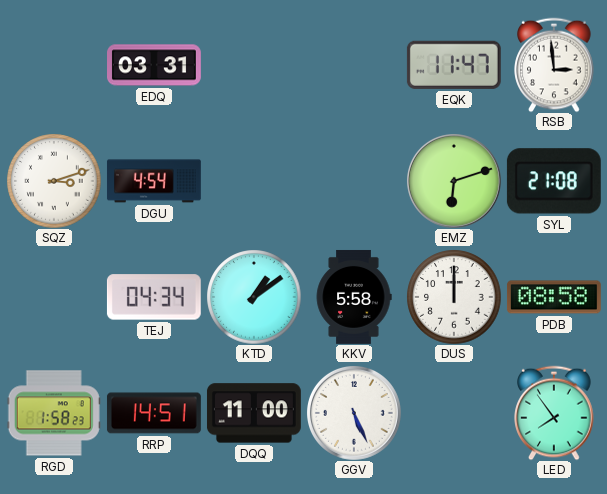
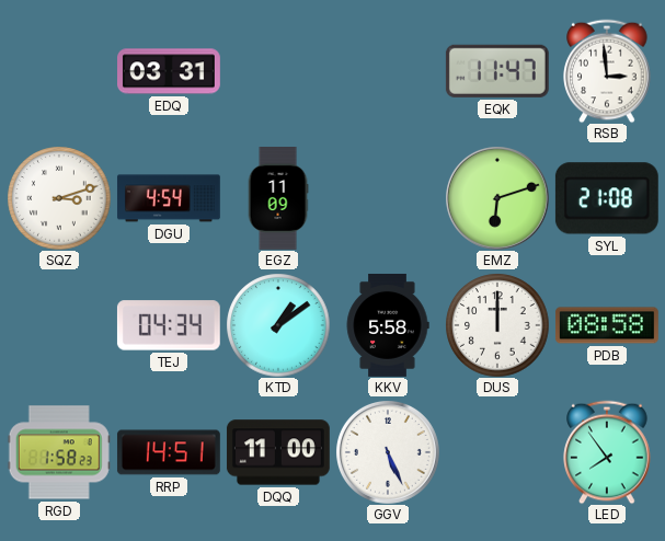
EGZ: none -> 11:09 (278, 199)
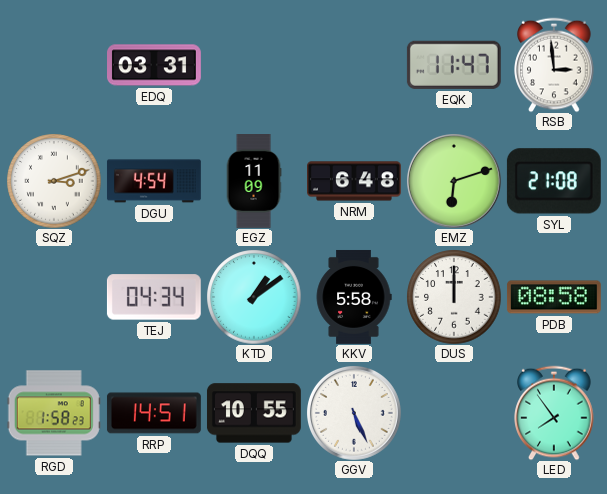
NRM: none -> 6:48 (355, 181)
DQQ: 11:00 -> 10:55 (254, 413)
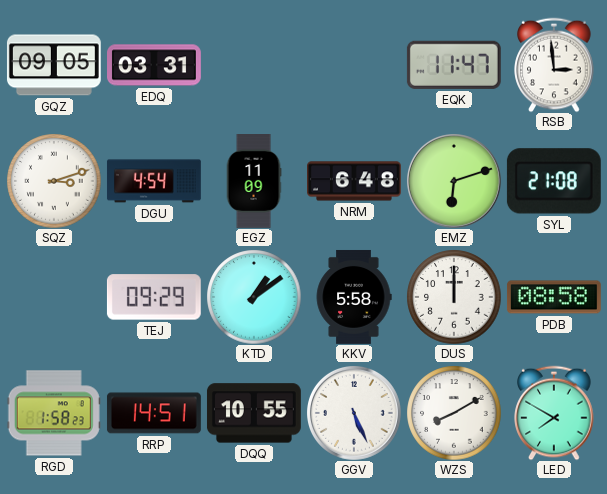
GQZ: none -> 09:05 (54, 65)
TEJ: 04:34 -> 09:29 (154, 297)
WZS: none -> 8:10 (454, 413)
LED: 7:54 -> 7:50 (554, 413)
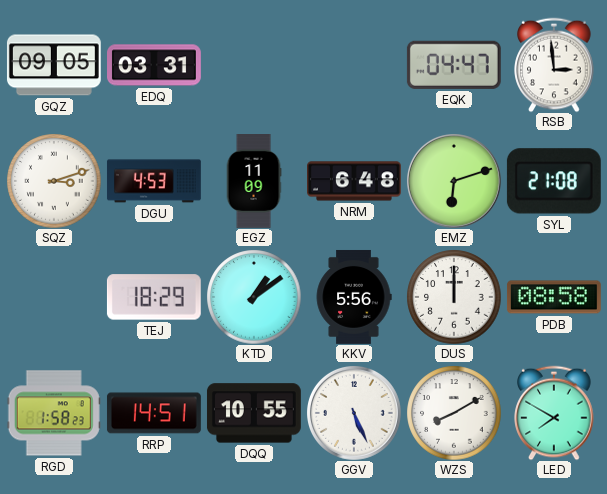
EQK: 11:47 -> 04:47 (454, 65)
DGU: 4:54 -> 4:53 (154, 181)
TEJ: 09:29 -> 18:29 (154, 297)
KKV: 5:58 -> 5:56 (354, 297)
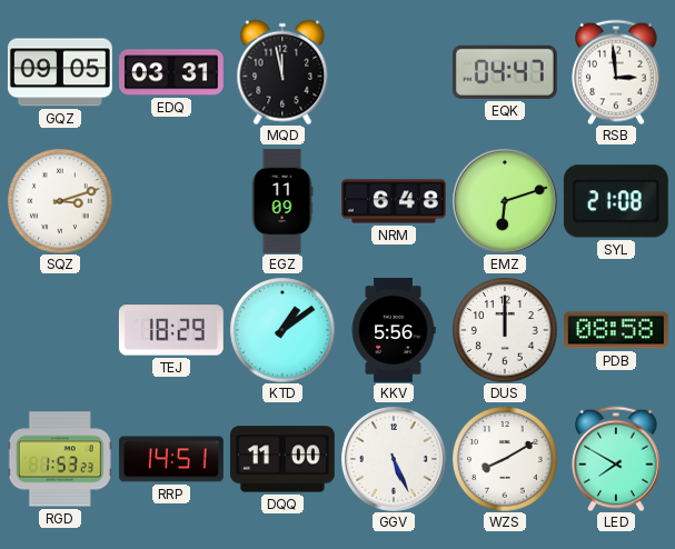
MQD: none -> 11:58 (282, 72)
DGU: 4:53 -> none (154, 181)
RGD: 1:58 -> 1:53 (60, 459)
DQQ: 10:55 -> 11:00 (282, 459)
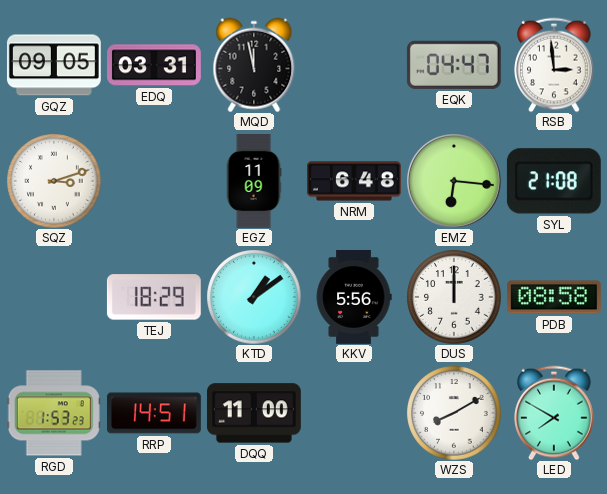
EMZ: 6:12 -> 6:16 (454, 181)
GGV: 5:26 -> none (394, 459)
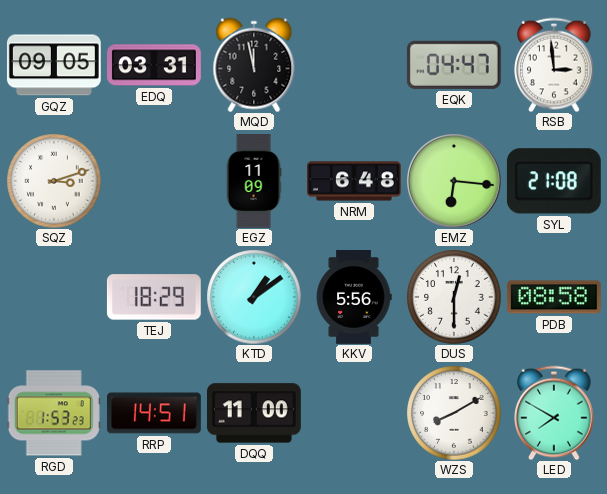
DUS: 12:00 -> 12:30 (454, 297)
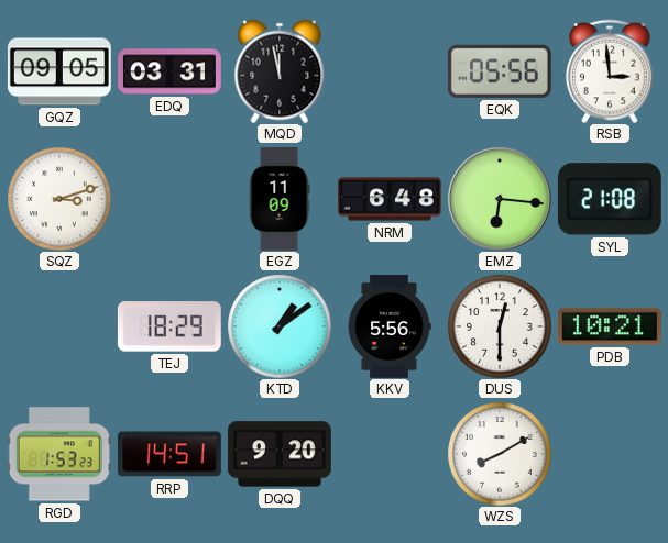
EQK: 04:47 -> 05:56 (500, 71)
PDB: 08:58 -> 10:21 (610, 326)
DQQ: 11:00 -> 9:20 (280, 454)
LED: 7:50 -> none (554, 413)
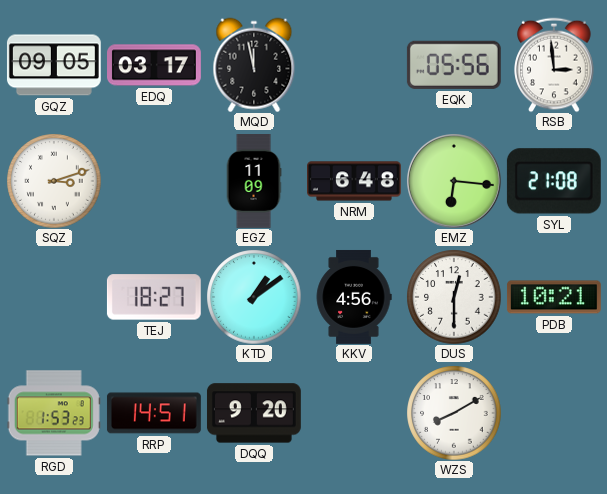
EDQ: 03:31 -> 03:17 (155, 65)
TEJ: 18:29 -> 18:27 (154, 297)
KKV: 5:56 -> 4:56 (354, 297)
